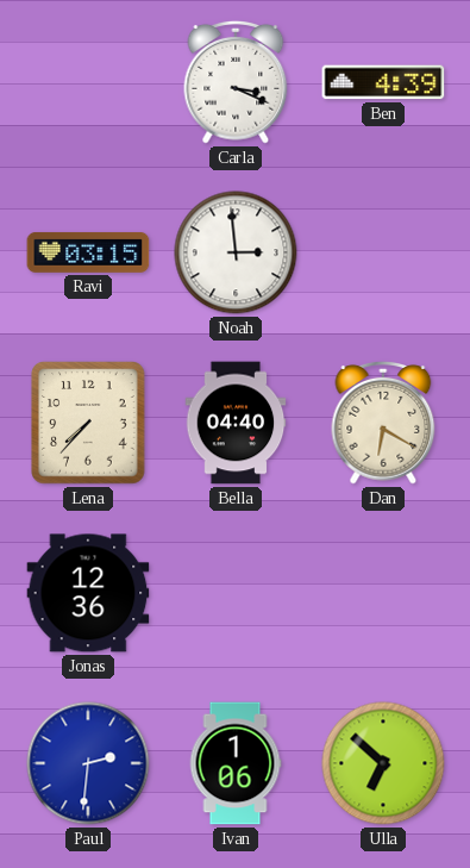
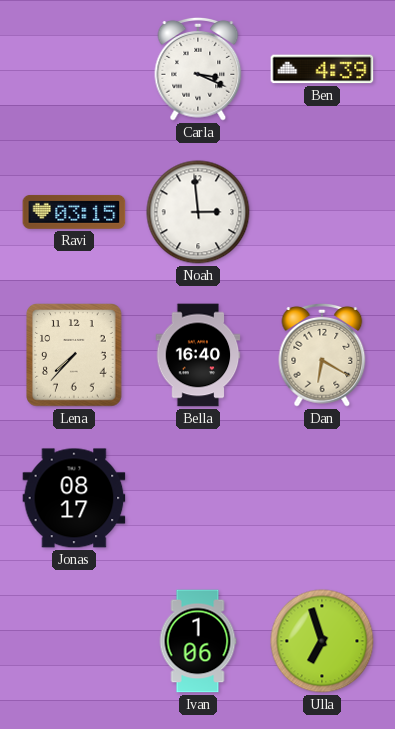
Bella: 04:40 -> 16:40 (198, 355)
Jonas: 12:36 -> 08:17 (74, 498)
Paul: 2:31 -> none (88, 763)
Ulla: 6:52 -> 6:57 (322, 641)
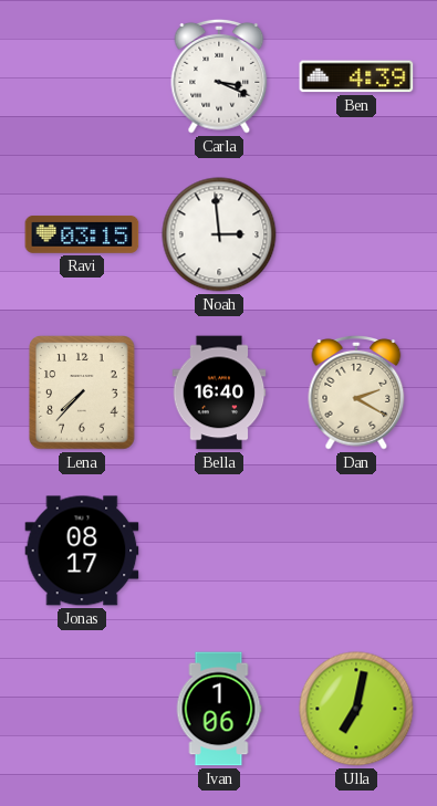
Dan: 6:20 -> 2:20 (356, 392)
Ulla: 6:57 -> 7:02 (356, 709)
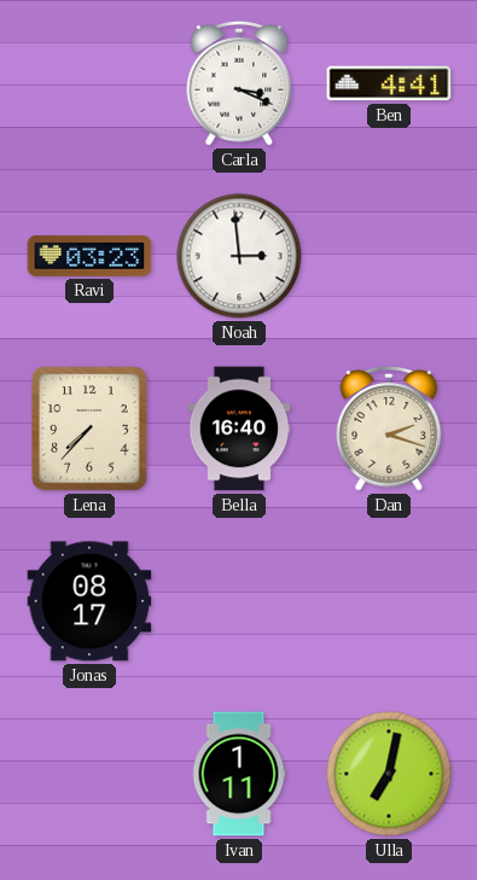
Ben: 4:39 -> 4:41 (389, 83)
Ravi: 03:15 -> 03:23 (89, 256)
Dan: 2:20 -> 2:18 (389, 429)
Ivan: 1:06 -> 1:11 (239, 774)
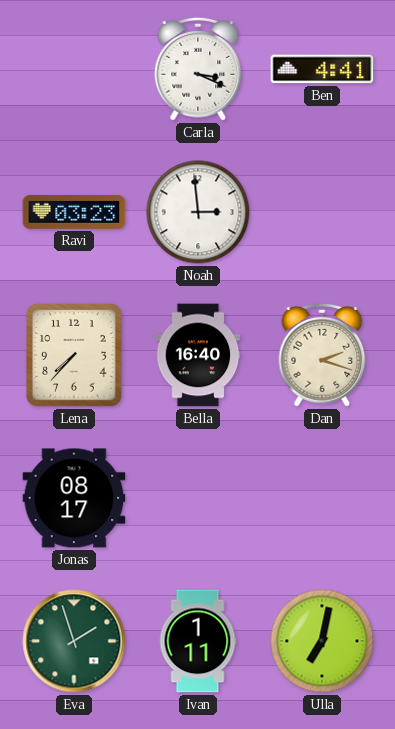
Eva: none -> 1:57 (74, 641)
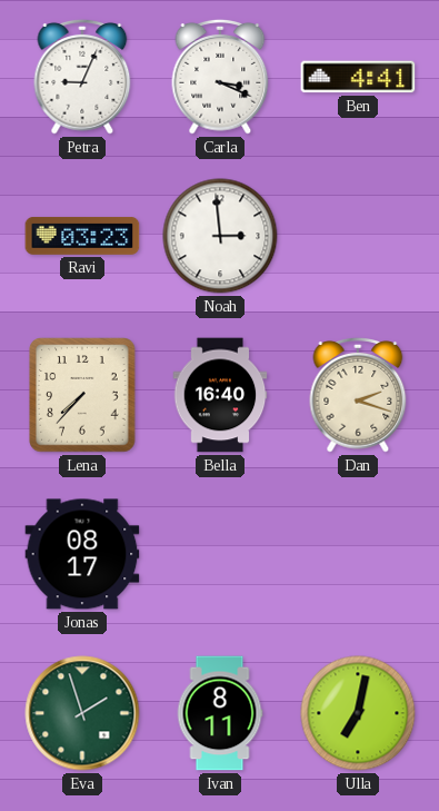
Petra: none -> 9:04 (82, 77)
Ivan: 1:11 -> 8:11 (220, 713)
